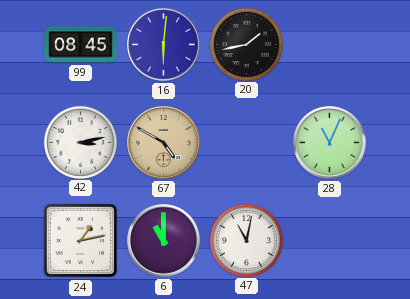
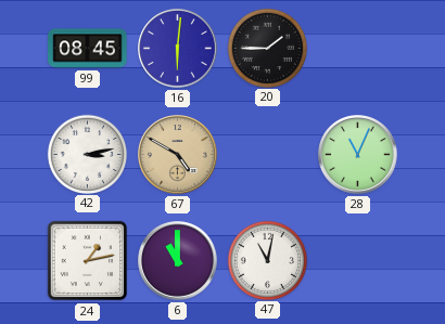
20: 1:43 -> 1:45 (267, 48)
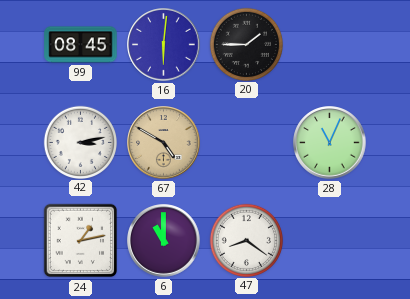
47: 11:02 -> 8:21 (246, 240)
